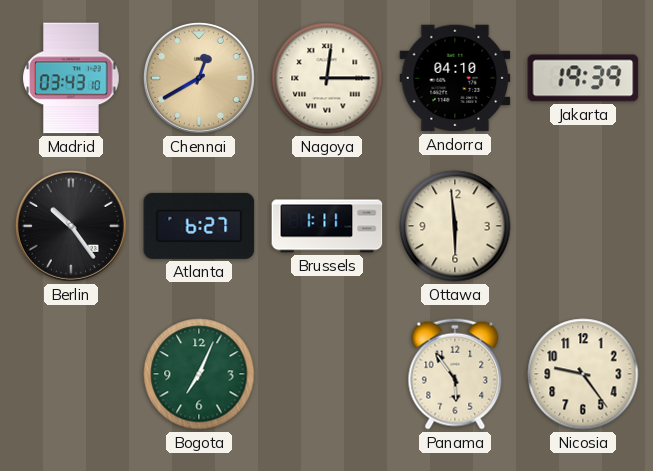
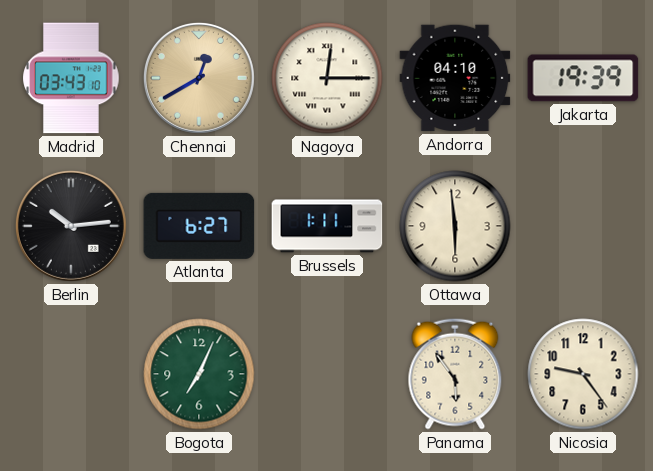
Berlin: 10:24 -> 10:14 (71, 226)
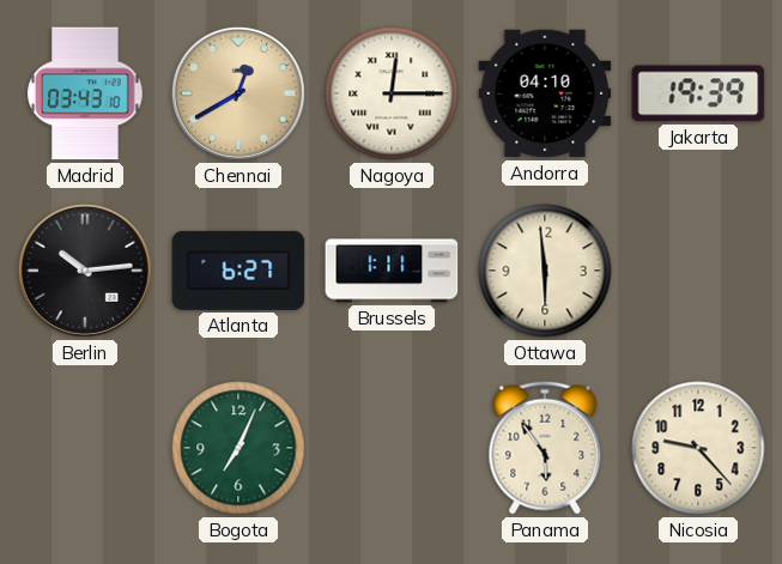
Nicosia: 9:24 -> 9:23 (698, 448)
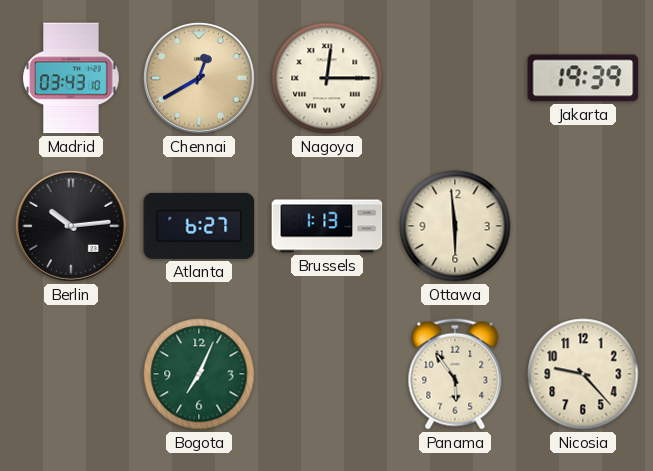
Andorra: 04:10 -> none (545, 93)
Brussels: 1:11 -> 1:13 (327, 226)
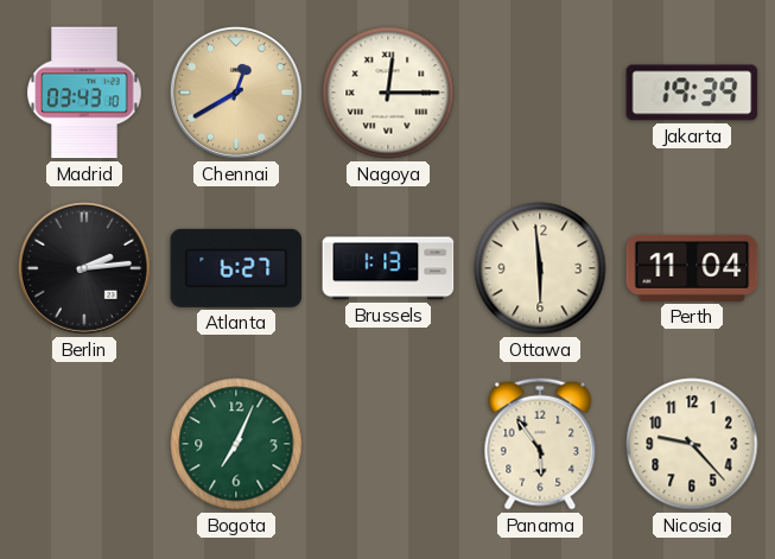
Berlin: 10:14 -> 2:14 (84, 268)
Perth: none -> 11:04 (692, 268)
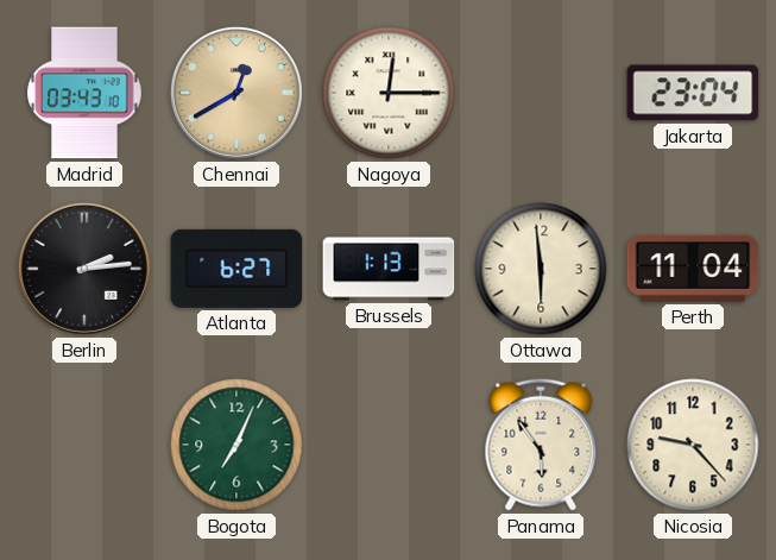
Jakarta: 19:39 -> 23:04 (693, 93)
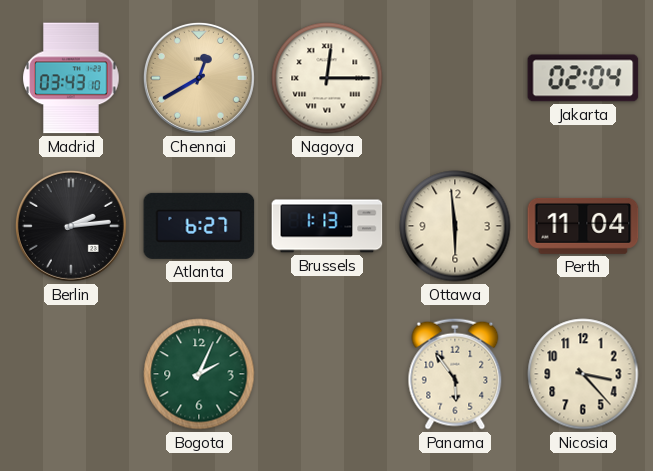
Jakarta: 23:04 -> 02:04 (583, 78)
Bogota: 7:04 -> 2:04 (199, 374)
Nicosia: 9:23 -> 3:23 (583, 374)
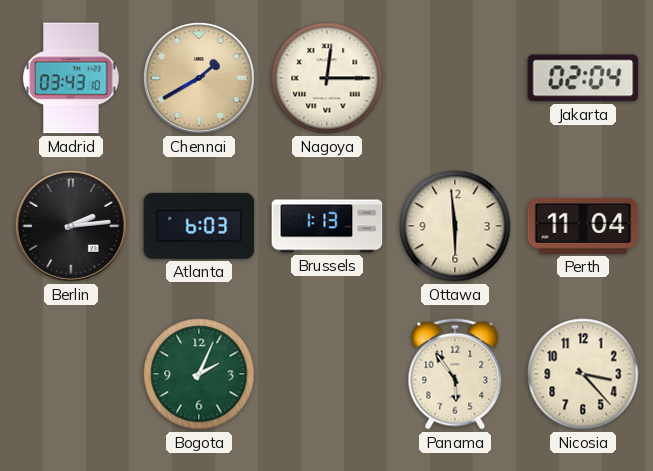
Chennai: 12:40 -> 1:40 (199, 78)
Atlanta: 6:27 -> 6:03 (199, 226)
